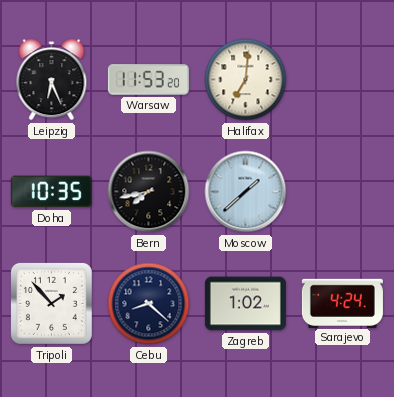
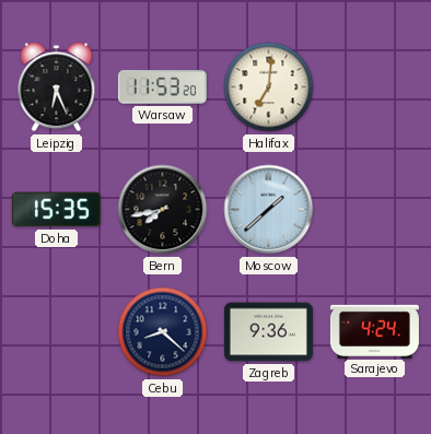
Doha: 10:35 -> 15:35 (56, 210)
Tripoli: 1:53 -> none (51, 303)
Zagreb: 1:02 -> 9:36 (268, 332)
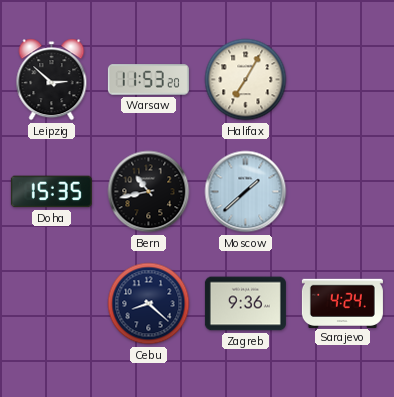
Leipzig: 6:26 -> 2:52 (52, 80)
Halifax: 7:01 -> 7:05 (246, 80)
Bern: 7:43 -> 10:43 (149, 192)
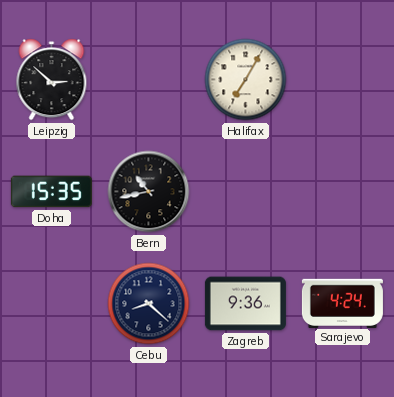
Warsaw: 11:53 -> none (148, 80)
Moscow: 1:38 -> none (246, 192)
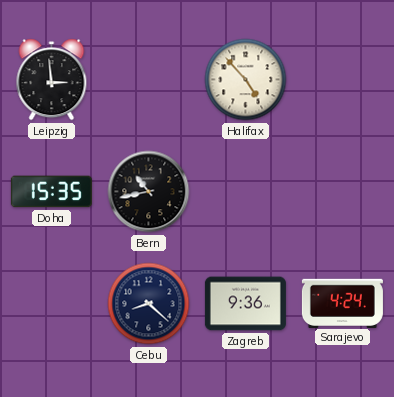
Leipzig: 2:52 -> 2:59 (52, 80)
Halifax: 7:05 -> 4:53 (246, 80)
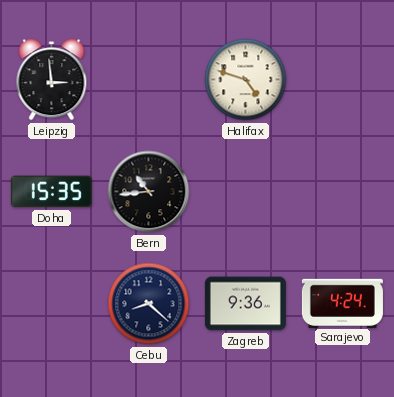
Halifax: 4:53 -> 4:48 (246, 80)
Bern: 10:43 -> 10:44 (149, 192)
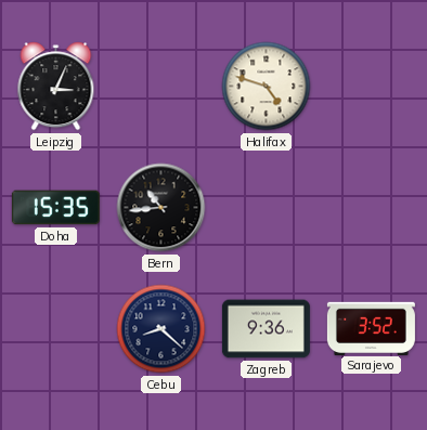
Leipzig: 2:59 -> 3:04 (56, 87)
Sarajevo: 4:24 -> 3:52 (371, 328)
